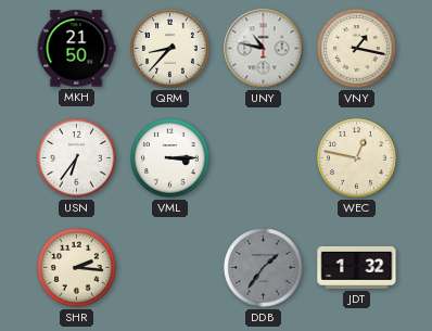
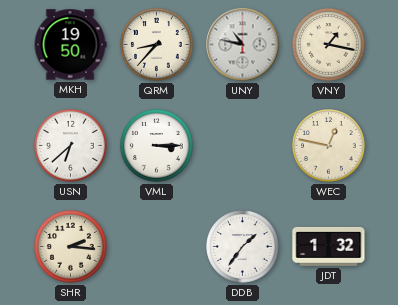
MKH: 21:50 -> 19:50 (70, 45)
USN: 6:36 -> 6:38 (71, 146)
DDB dial: grey -> white (243, 247)
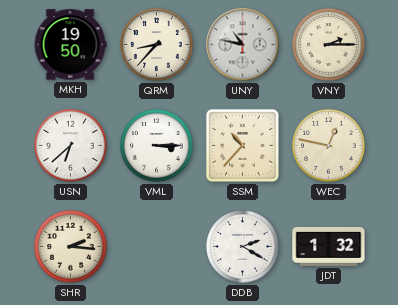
VNY: 1:17 -> 2:15 (329, 45)
SSM: none -> 10:37 (242, 145)
DDB: 1:36 -> 2:20 (243, 247)
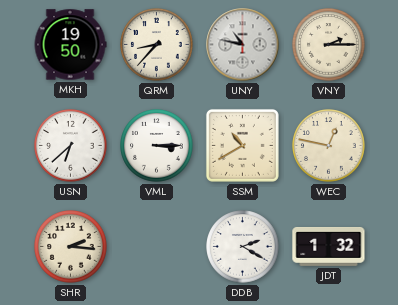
SSM: 10:37 -> 10:40 (242, 145)
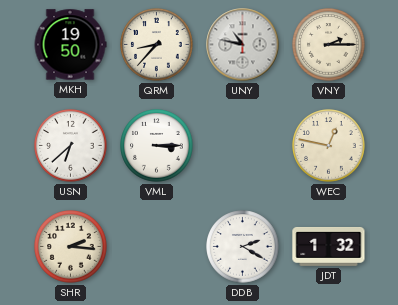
SSM: 10:40 -> none (242, 145)
